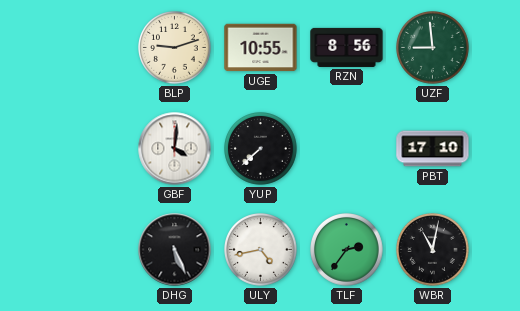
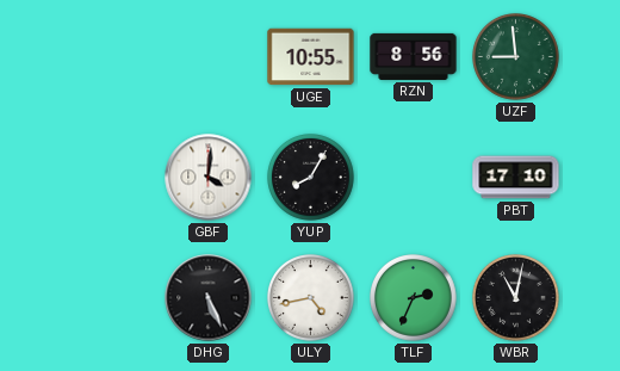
BLP: 9:12 -> none (175, 48)
YUP: 7:38 -> 8:05 (311, 178)
TLF: 2:36 -> 2:34 (414, 298)
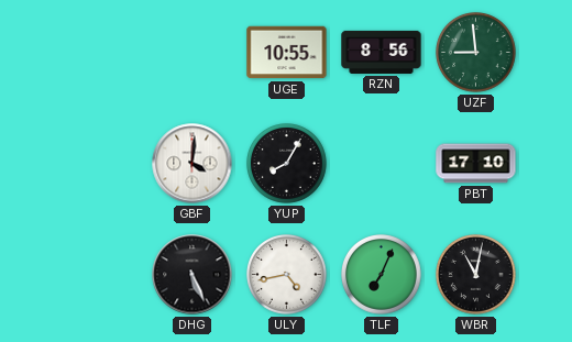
TLF: 2:34 -> 7:04 (382, 275)
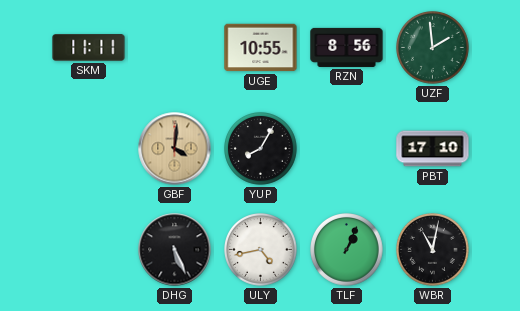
SKM: none -> 11:11 (89, 48)
UZF: 8:59 -> 1:59 (433, 48)
GBF dial: white -> champagne (175, 149)
TLF: 7:04 -> 1:04 (347, 250)
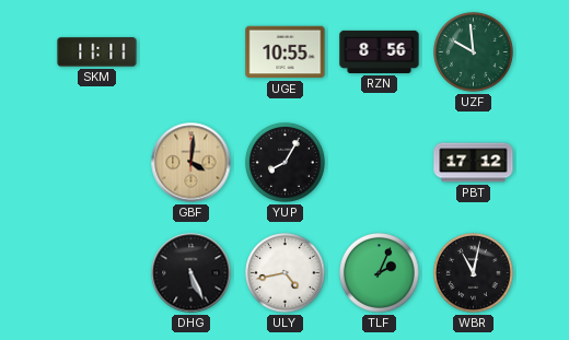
UZF: 1:59 -> 9:59 (474, 52)
PBT: 17:10 -> 17:12 (474, 163)
TLF: 1:04 -> 2:04 (380, 273)
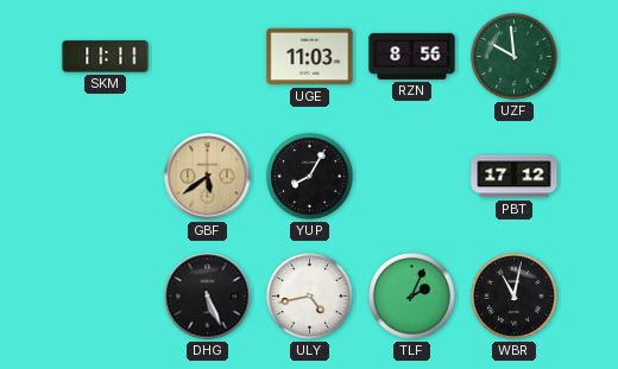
UGE: 10:55 -> 11:03 (310, 57)
GBF: 4:01 -> 5:39 (208, 177)
